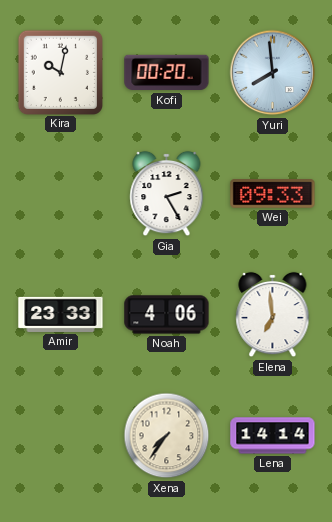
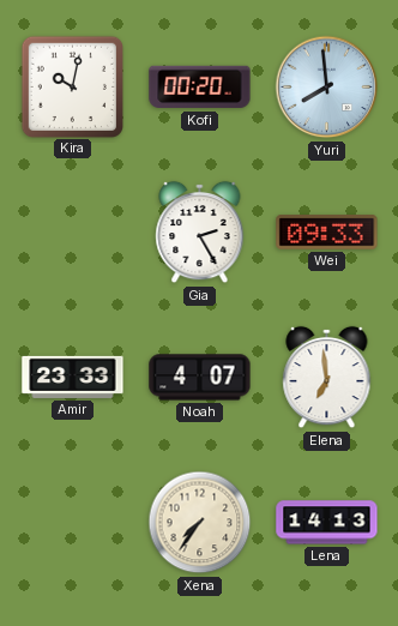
Noah: 4:06 -> 4:07 (200, 378)
Lena: 14:14 -> 14:13 (327, 523)
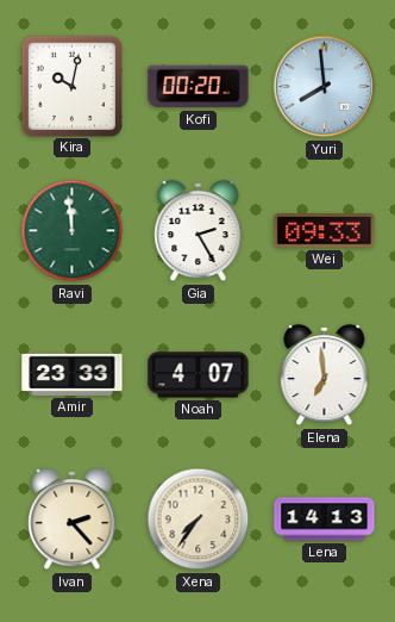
Ravi: none -> 11:59 (73, 231)
Ivan: none -> 2:23 (73, 520)
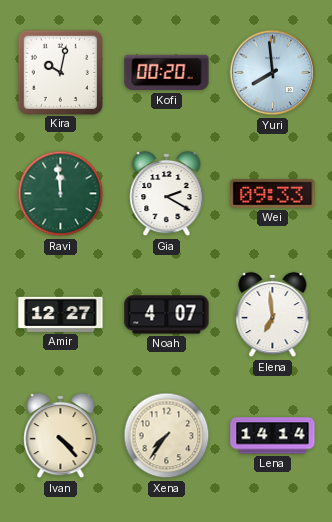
Gia: 2:25 -> 2:20 (167, 194)
Amir: 23:33 -> 12:27 (61, 314)
Ivan: 2:23 -> 4:23 (61, 436)
Lena: 14:13 -> 14:14 (273, 436)
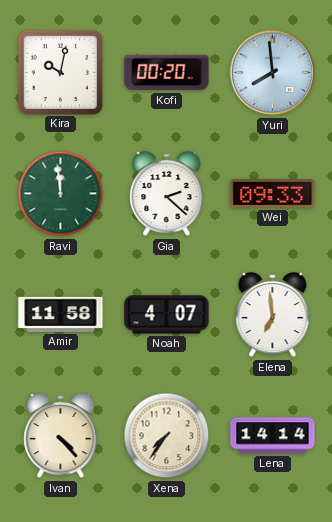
Gia: 2:20 -> 2:22 (167, 194)
Amir: 12:27 -> 11:58 (61, 314)
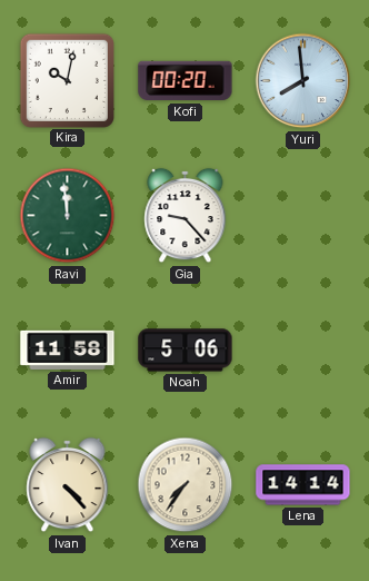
Gia: 2:22 -> 9:23 (186, 216)
Wei: 09:33 -> none (273, 194)
Noah: 4:07 -> 5:06 (186, 351)
Elena: 6:59 -> none (273, 315)
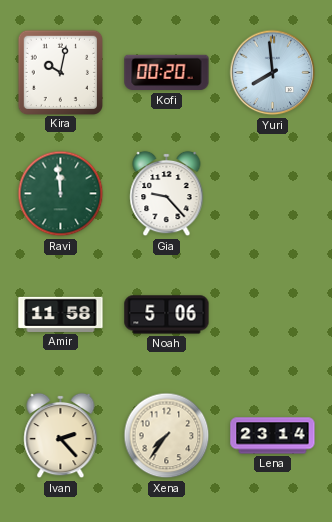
Ivan: 4:23 -> 2:23 (61, 436)
Lena: 14:14 -> 23:14 (273, 436)
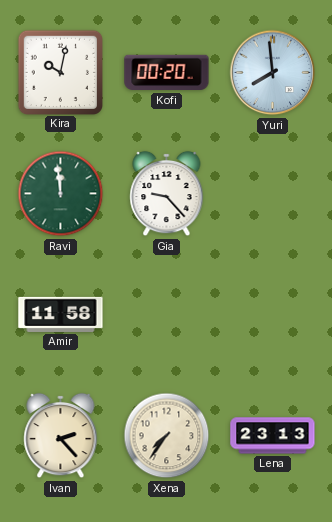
Noah: 5:06 -> none (167, 315)
Lena: 23:14 -> 23:13 (273, 436)
